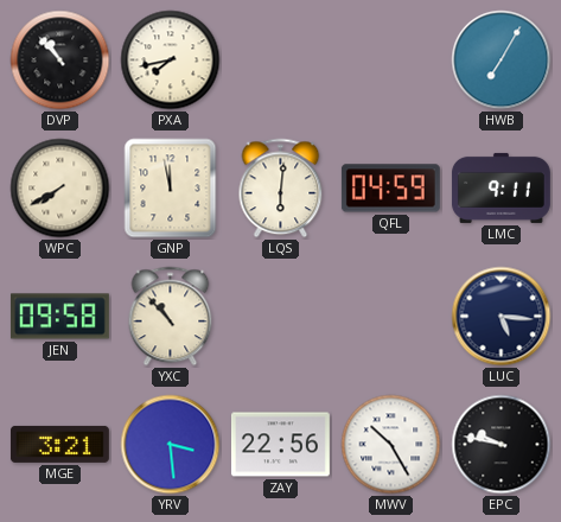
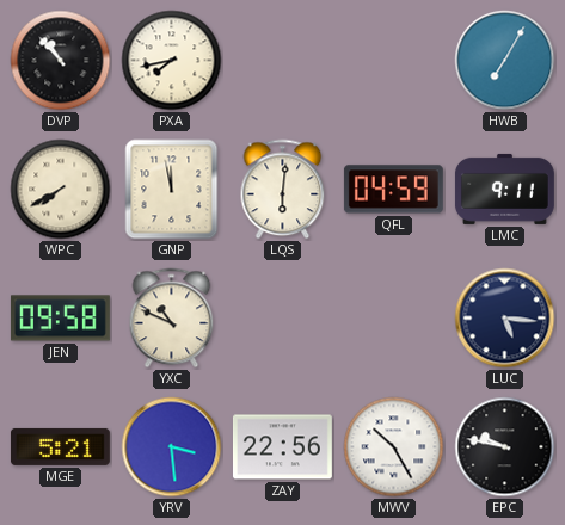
YXC: 10:53 -> 10:49 (172, 319)
MGE: 3:21 -> 5:21 (60, 446)
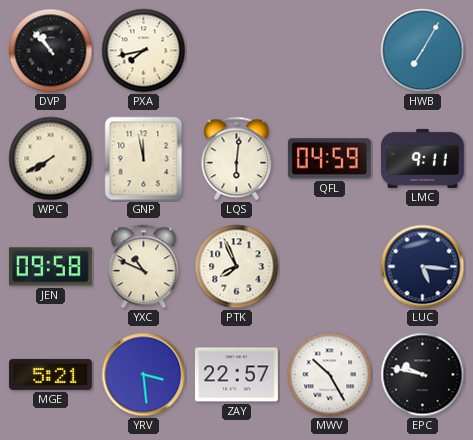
PTK: none -> 7:56 (237, 267)
ZAY: 22:56 -> 22:57 (236, 375)
